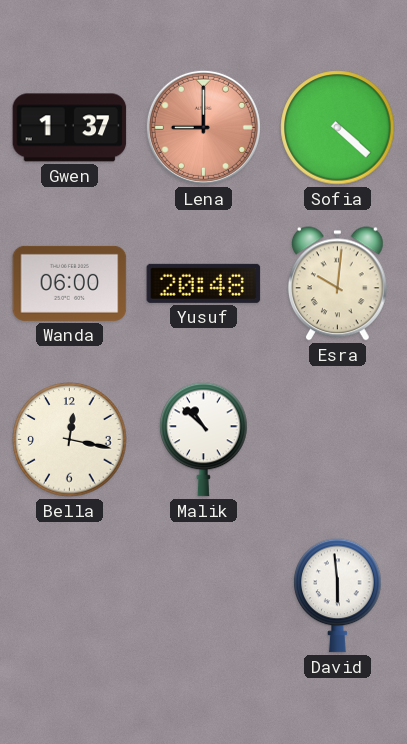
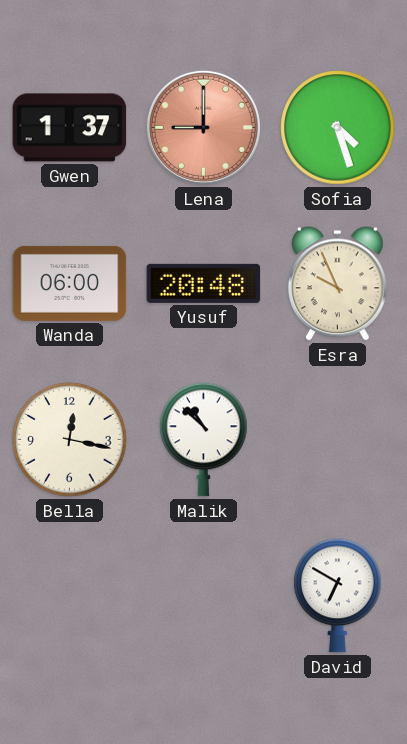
Sofia: 4:22 -> 4:27 (338, 128)
Esra: 10:01 -> 9:56 (338, 284)
David: 5:59 -> 6:50 (338, 596)
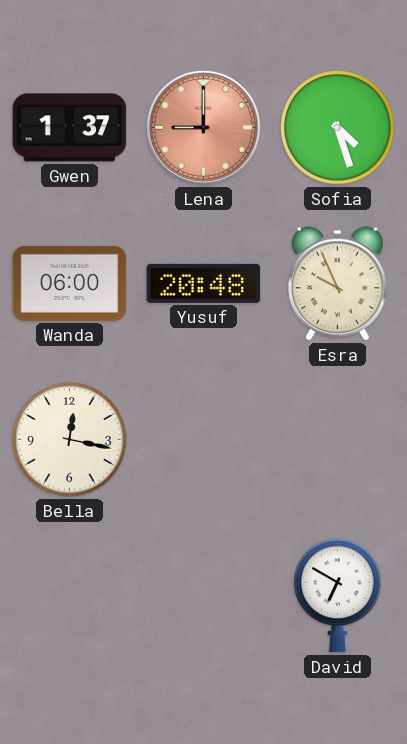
Malik: 10:52 -> none (204, 440)
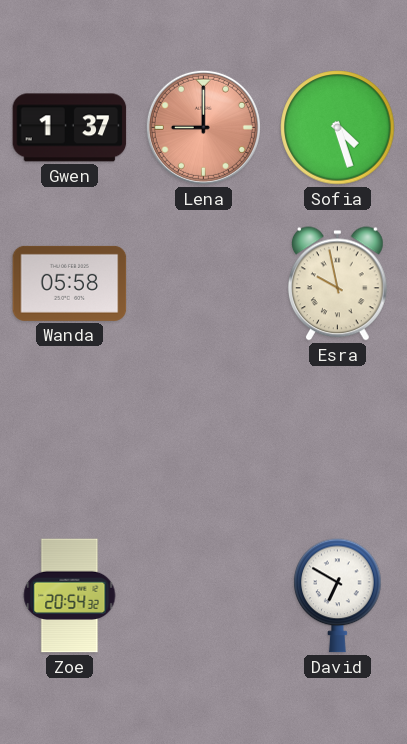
Wanda: 06:00 -> 05:58 (70, 283)
Yusuf: 20:48 -> none (204, 283)
Esra: 9:56 -> 9:58 (338, 284)
Bella: 12:17 -> none (70, 440)
Zoe: none -> 20:54 (70, 596)
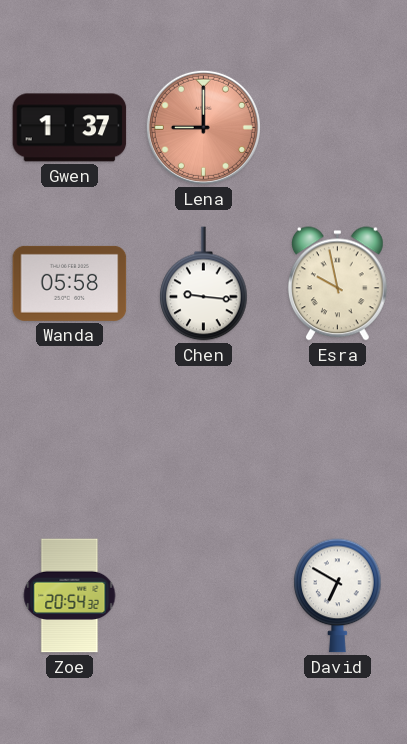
Sofia: 4:27 -> none (338, 128)
Chen: none -> 9:16 (204, 284)
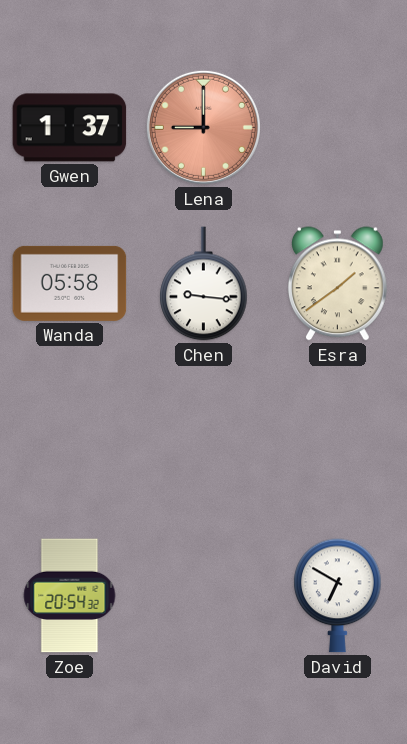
Esra: 9:58 -> 1:39 (338, 284)
